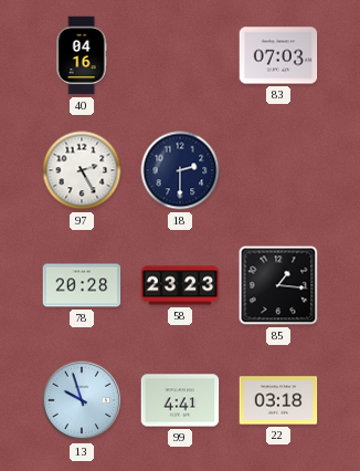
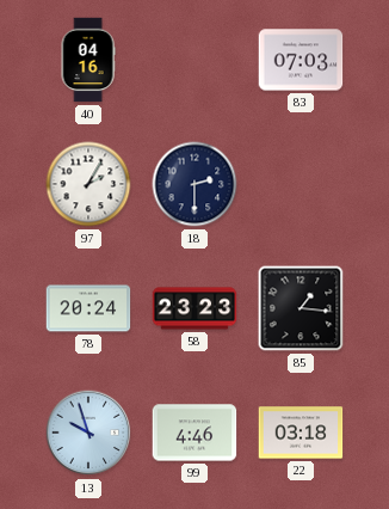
97: 2:25 -> 2:05 (88, 184)
78: 20:28 -> 20:24 (88, 308)
99: 4:41 -> 4:46 (194, 433)
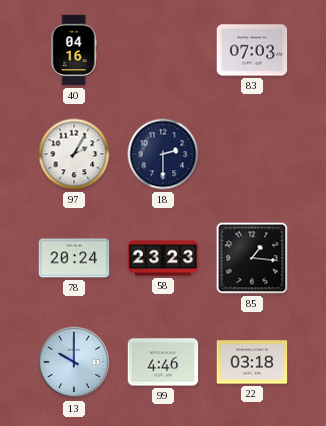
13: 9:57 -> 10:00 (74, 362)
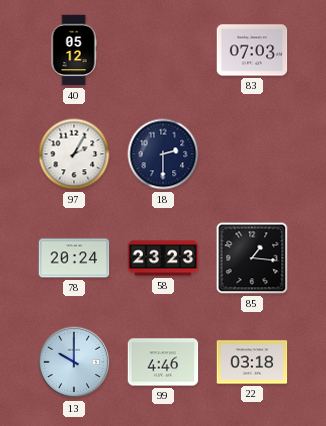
40: 04:16 -> 05:12 (74, 50)
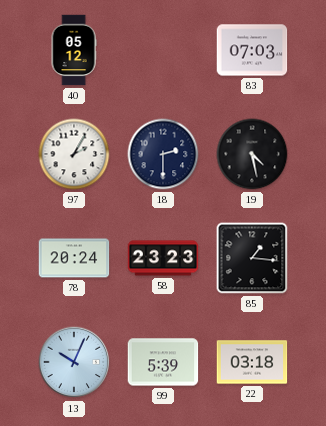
19: none -> 4:28 (252, 154)
13: 10:00 -> 10:04 (74, 362)
99: 4:46 -> 5:39 (163, 362)
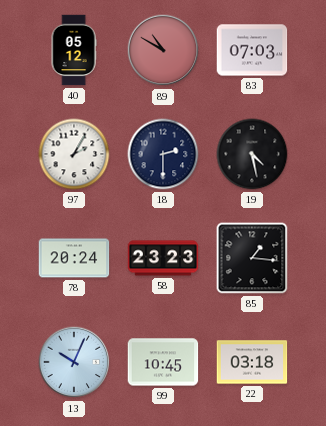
89: none -> 10:50 (163, 50)
99: 5:39 -> 10:45 (163, 362)
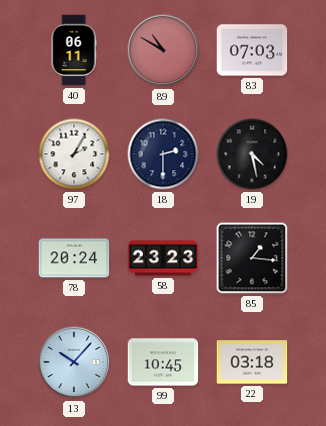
40: 05:12 -> 06:11 (74, 50)
13: 10:04 -> 10:07 (74, 362)
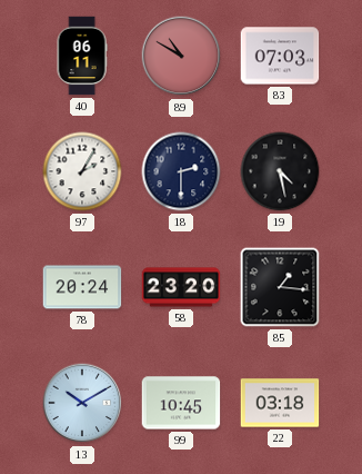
58: 23:23 -> 23:20 (181, 287)
13: 10:07 -> 10:10 (82, 403)
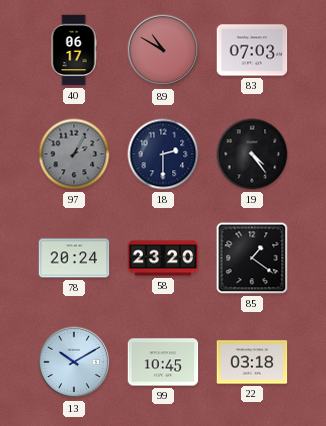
40: 06:11 -> 06:17 (74, 50)
97 dial: white -> grey (74, 154)
19: 4:28 -> 4:24 (252, 154)
85: 1:16 -> 1:21 (252, 258)
